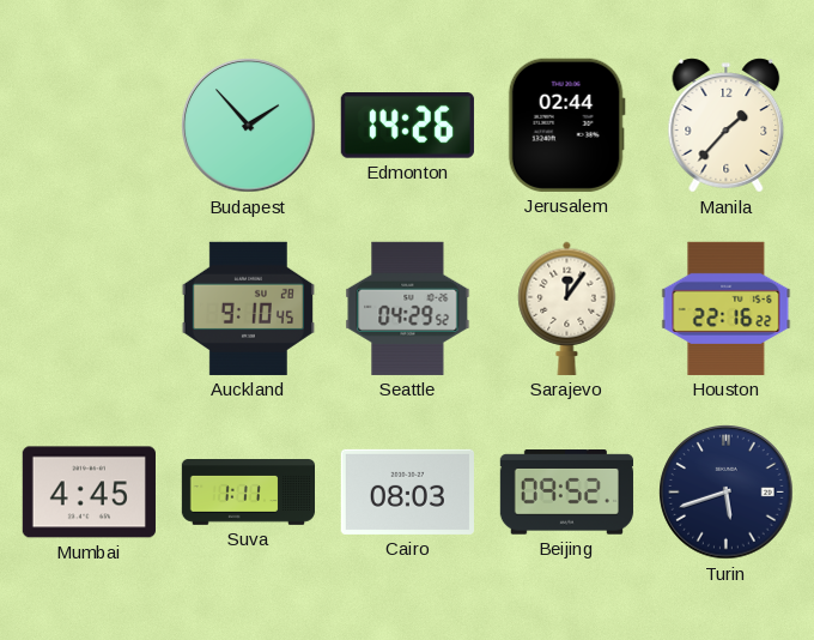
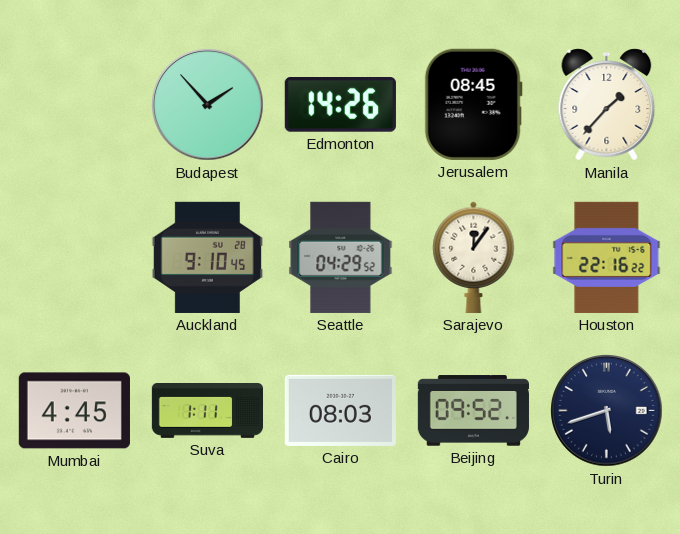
Jerusalem: 02:44 -> 08:45 (473, 104)
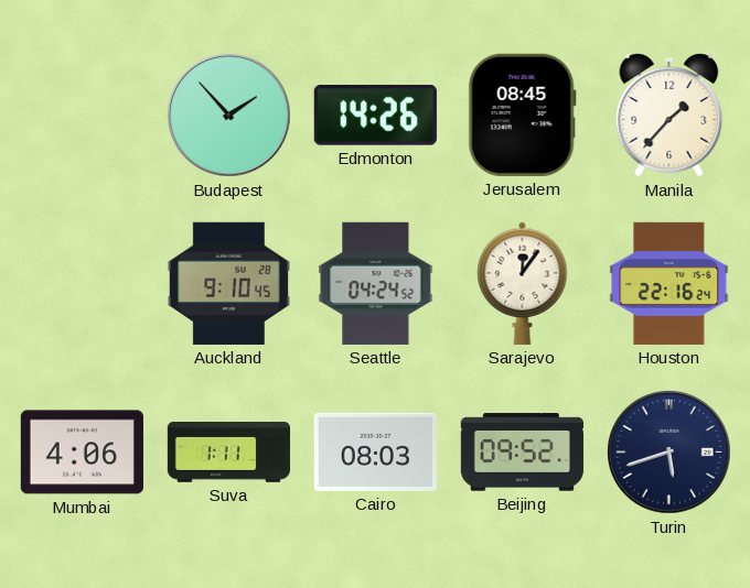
Seattle: 04:29 -> 04:24 (376, 283)
Houston: 22:16:22 -> 22:16:24 (669, 283)
Mumbai: 4:45 -> 4:06 (82, 453)
